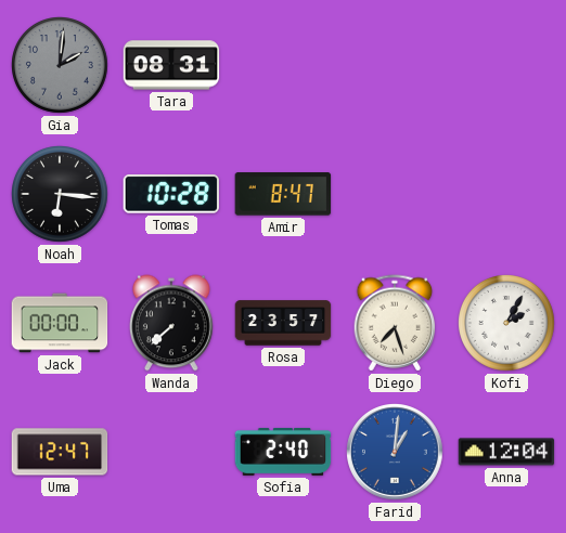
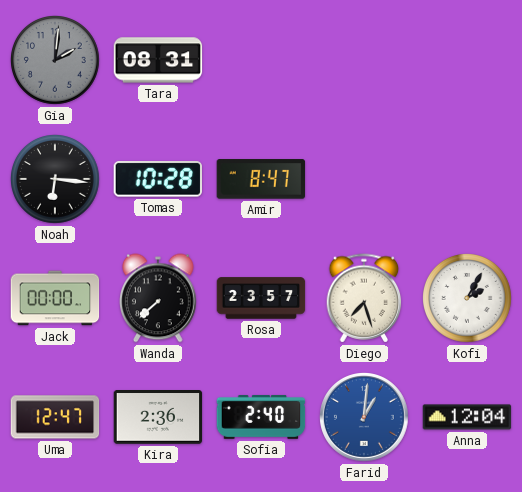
Kira: none -> 2:36 (158, 418)
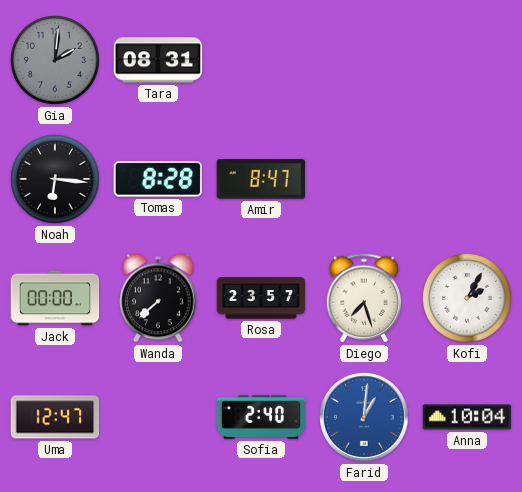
Tomas: 10:28 -> 8:28 (157, 180)
Kira: 2:36 -> none (158, 418)
Anna: 12:04 -> 10:04 (467, 417)
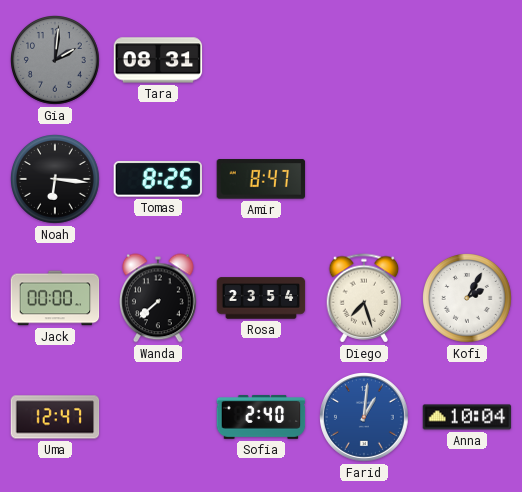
Tomas: 8:28 -> 8:25 (157, 180)
Rosa: 23:57 -> 23:54 (261, 298)
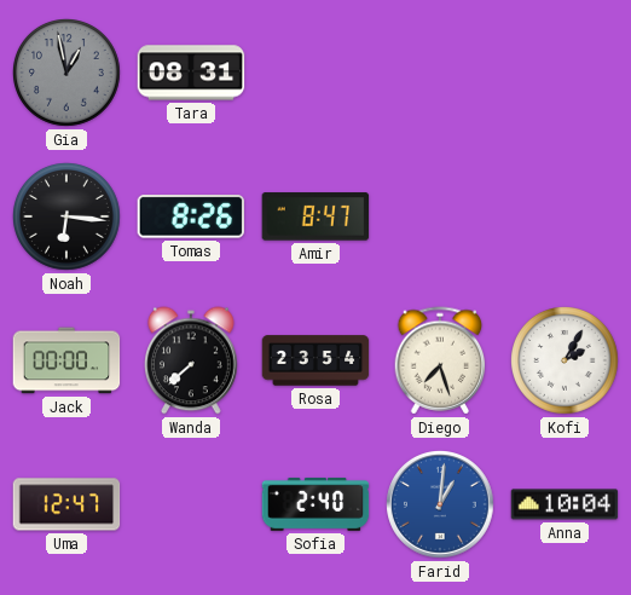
Gia: 2:01 -> 12:58 (68, 74)
Tomas: 8:25 -> 8:26 (190, 218)
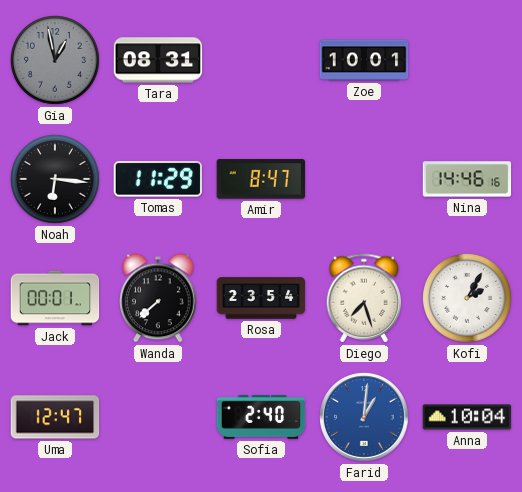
Zoe: none -> 10:01 (364, 60)
Tomas: 8:26 -> 11:29 (157, 180)
Nina: none -> 14:46 (467, 179)
Jack: 00:00 -> 00:01 (55, 298)
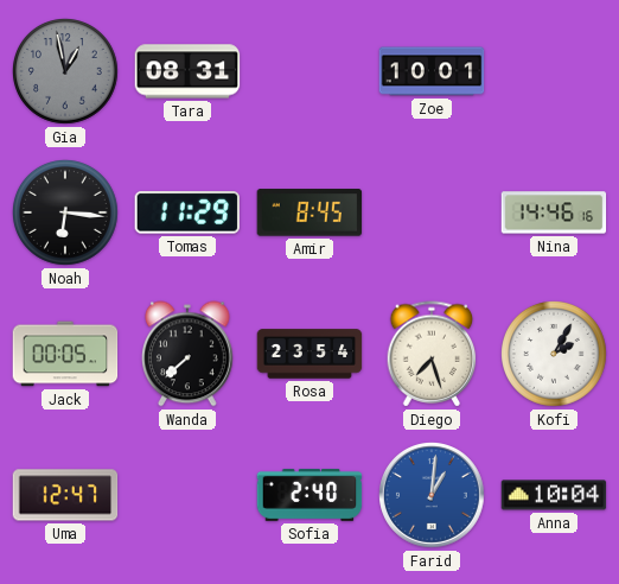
Amir: 8:47 -> 8:45 (309, 212)
Jack: 00:01 -> 00:05 (65, 354)
